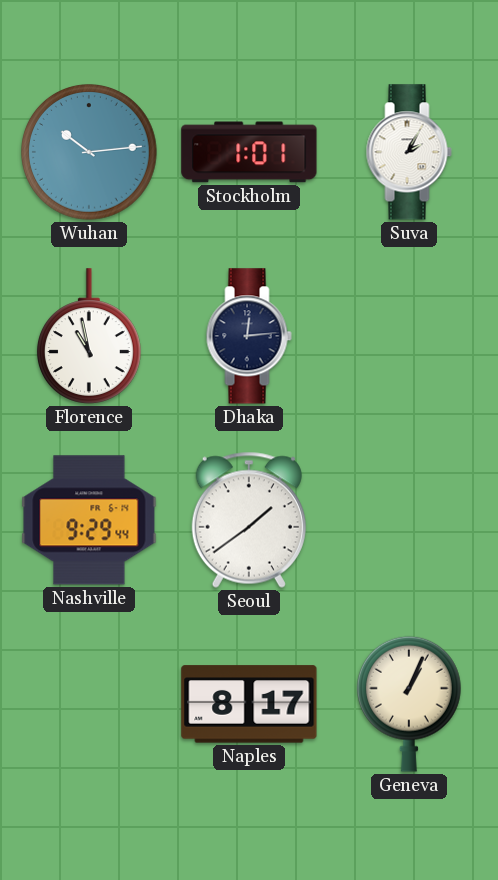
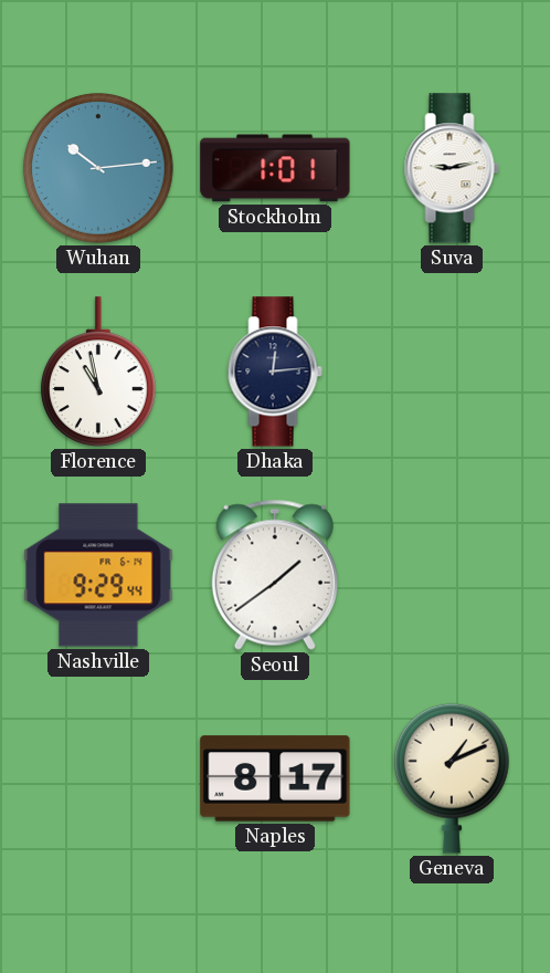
Suva: 2:05 -> 9:13 (452, 168)
Geneva: 1:04 -> 1:11 (452, 778)
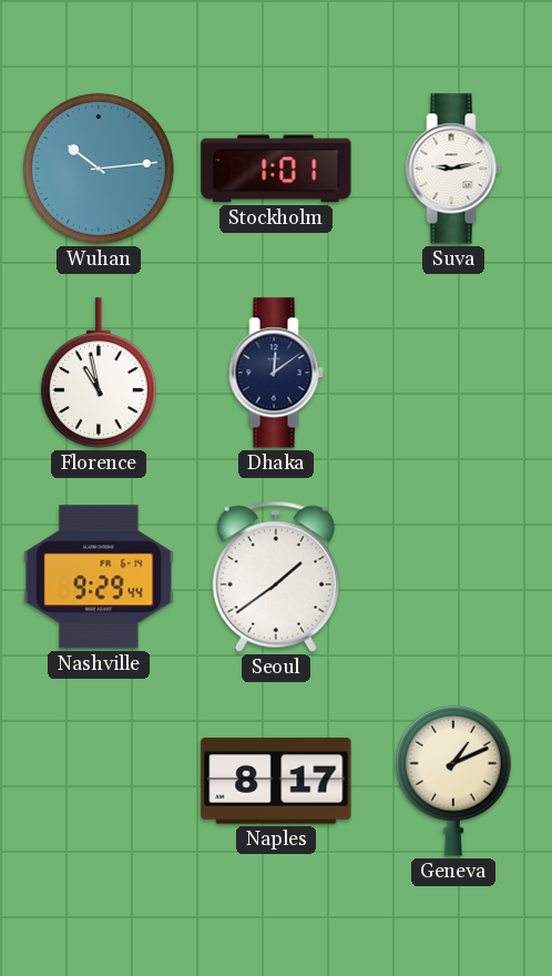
Dhaka: 12:14 -> 12:09 (276, 373)
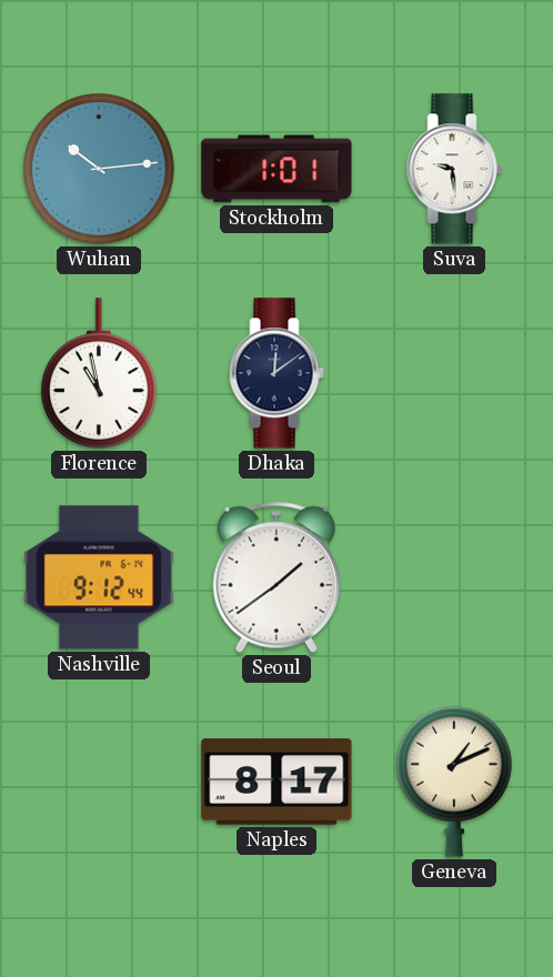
Suva: 9:13 -> 9:29 (454, 169)
Nashville: 9:29 -> 9:12 (99, 577)
